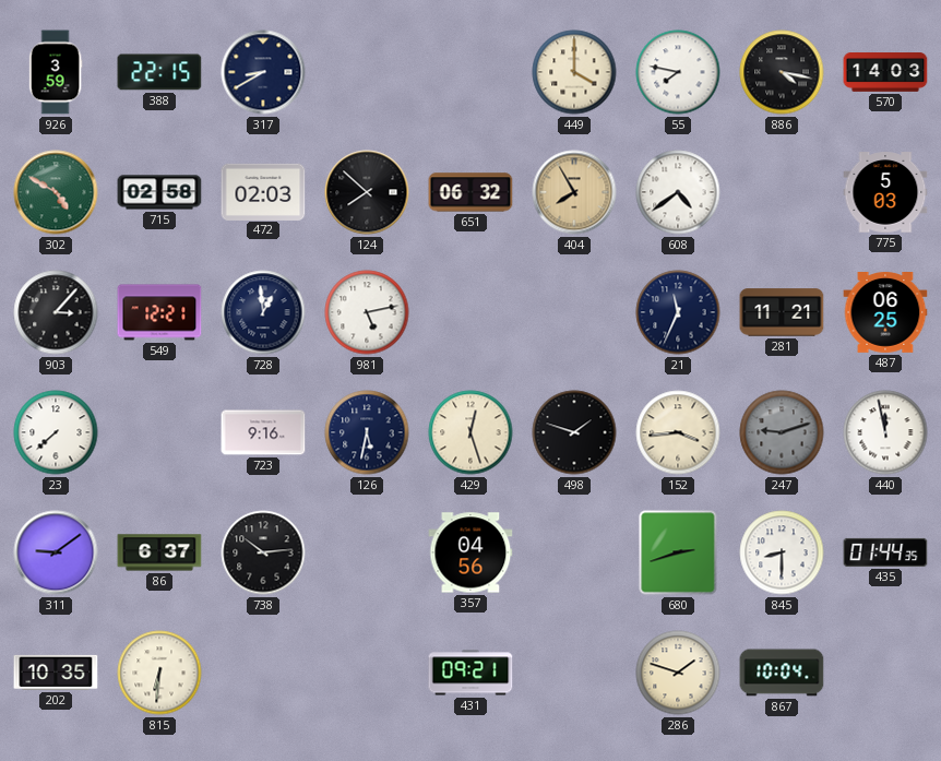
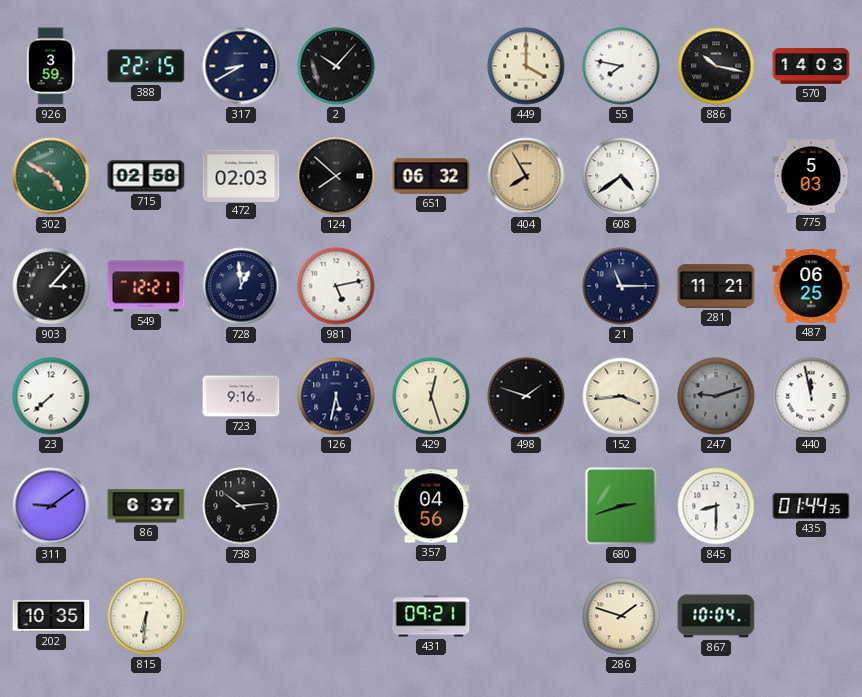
2: none -> 10:07 (336, 66)
886: 4:17 -> 10:17 (716, 66)
21: 11:34 -> 11:15 (621, 286)
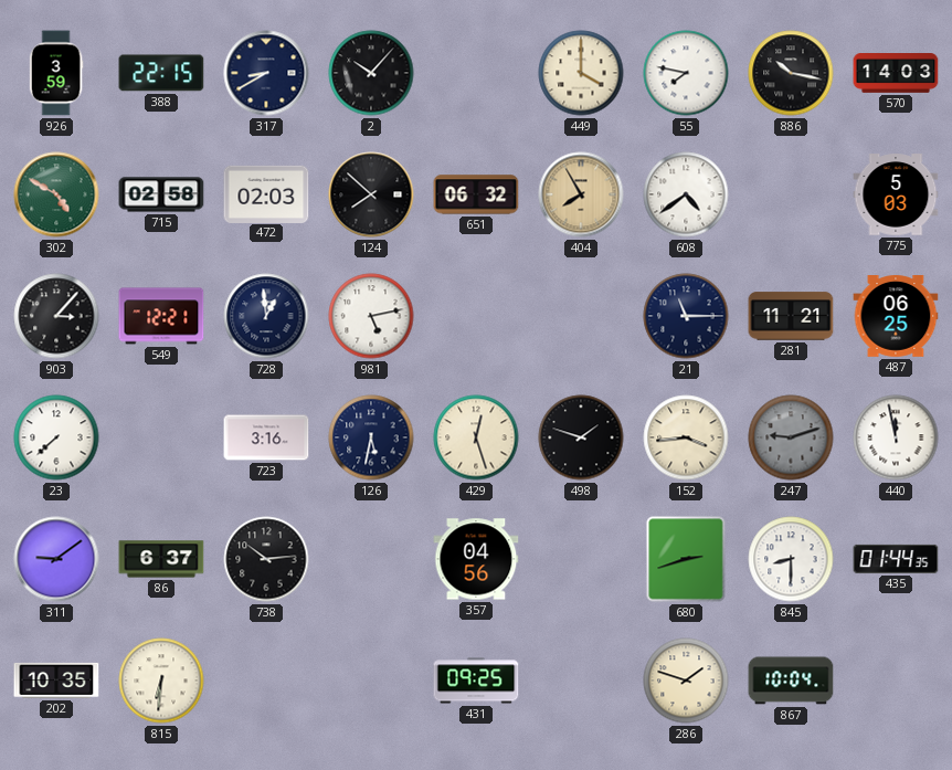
723: 9:16 -> 3:16 (266, 437)
431: 09:21 -> 09:25 (476, 681)
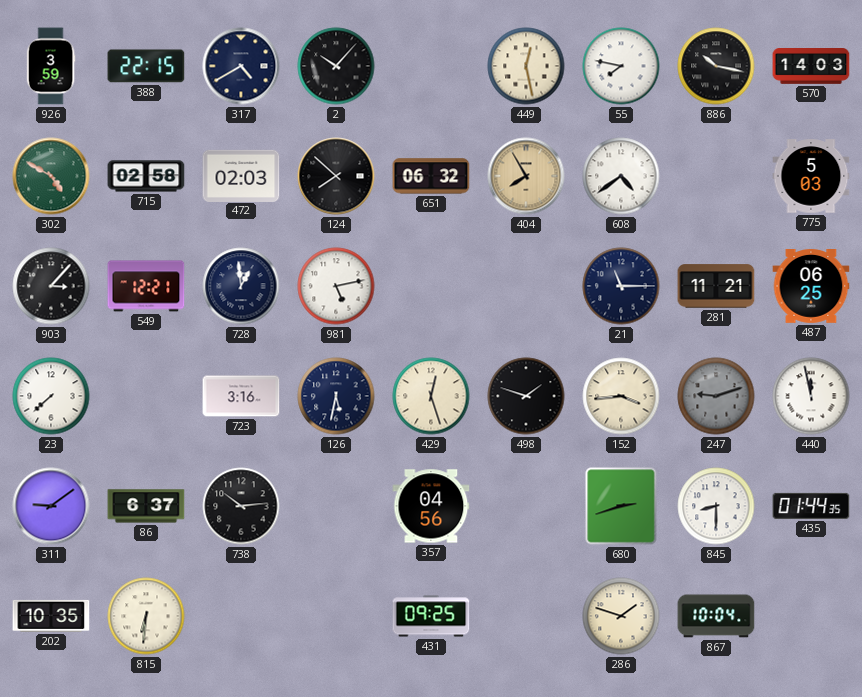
317: 8:40 -> 4:40 (241, 66)
449: 4:00 -> 12:28 (526, 66)
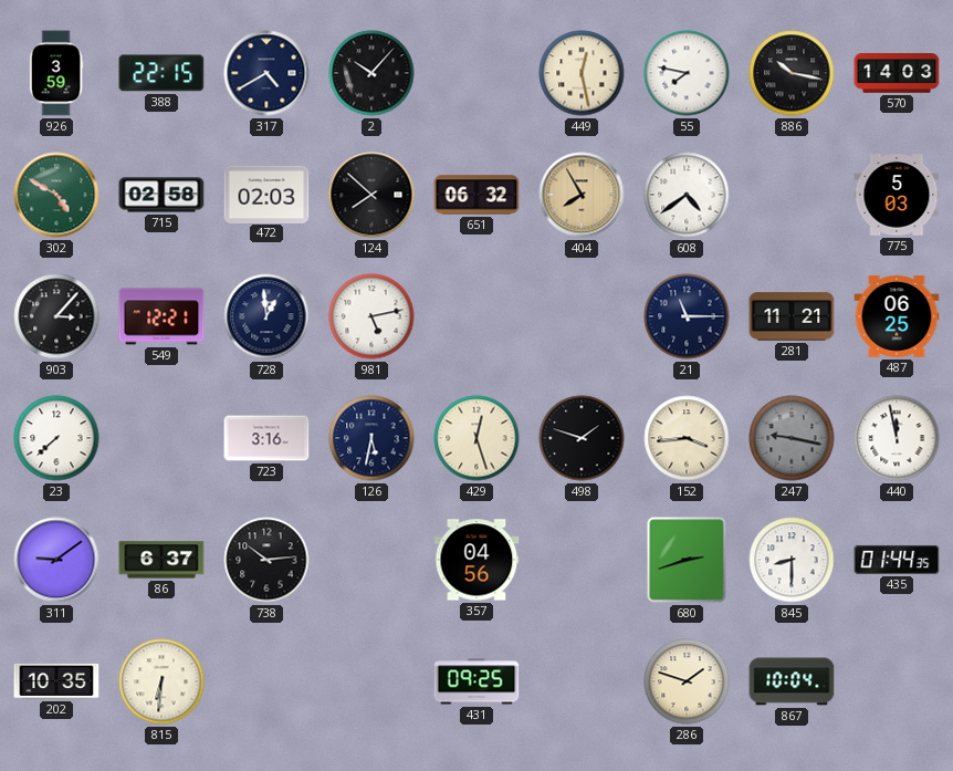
247: 9:12 -> 9:17 (792, 438)
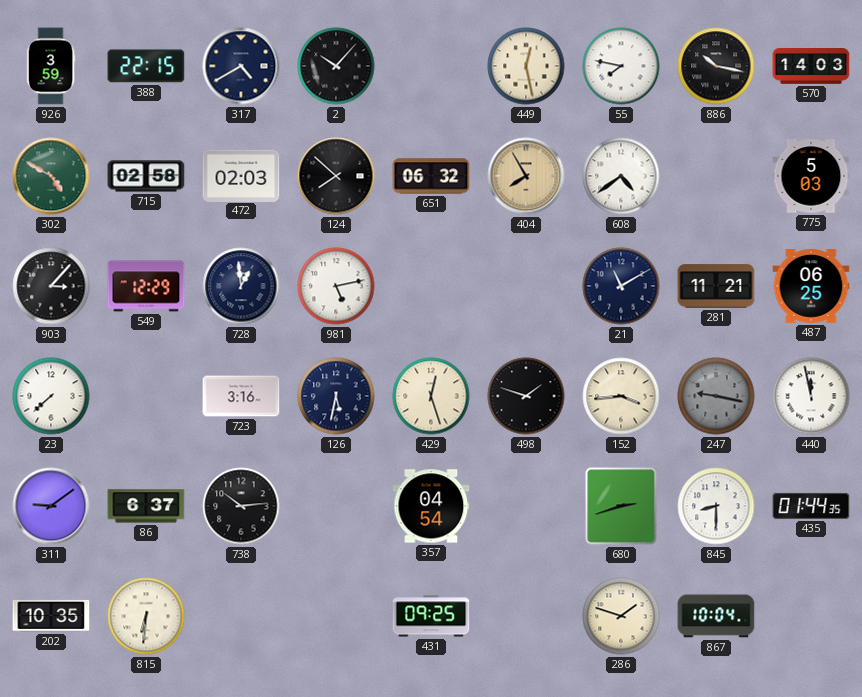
549: 12:21 -> 12:29 (146, 286)
21: 11:15 -> 11:10 (621, 286)
357: 04:56 -> 04:54 (431, 506)
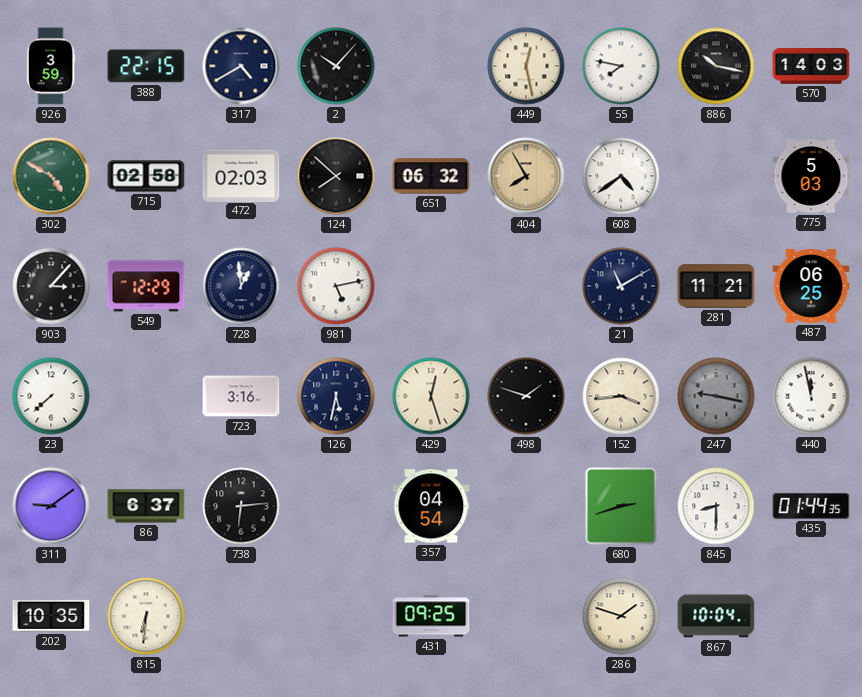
738: 10:14 -> 6:14 (241, 506)
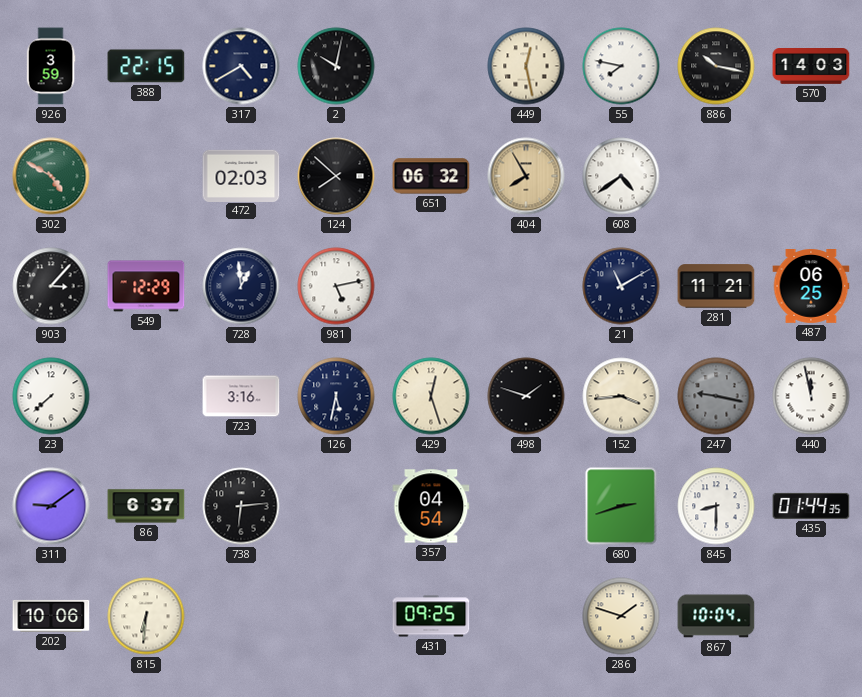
2: 10:07 -> 10:02 (336, 66)
715: 02:58 -> none (146, 176)
775: 5:03 -> none (811, 176)
202: 10:35 -> 10:06 (51, 616)
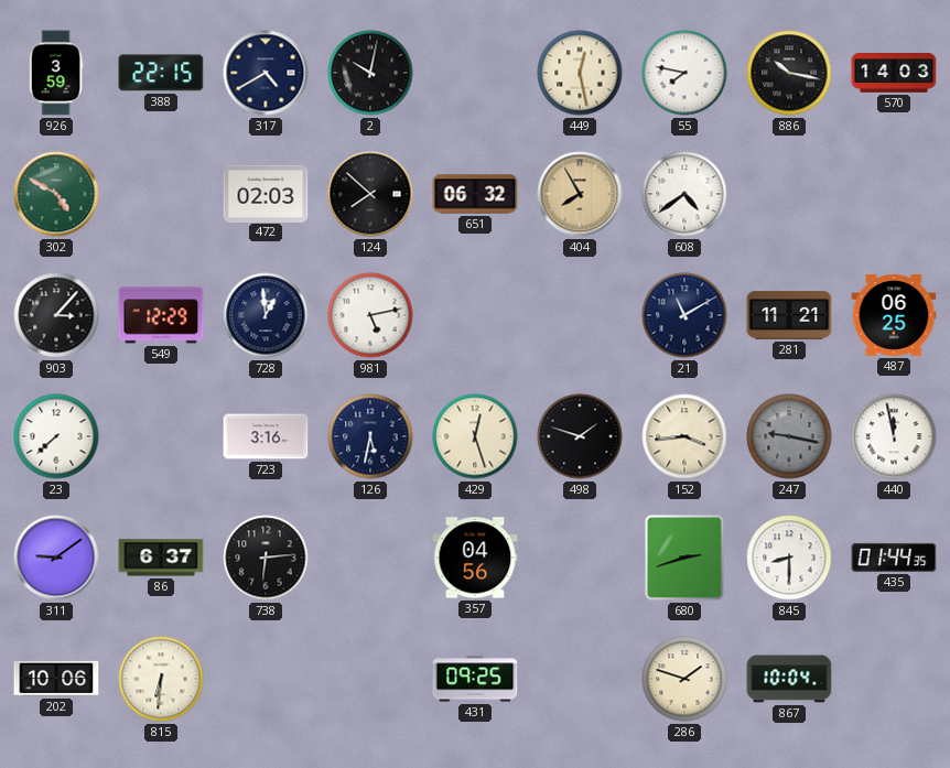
357: 04:54 -> 04:56 (475, 558)
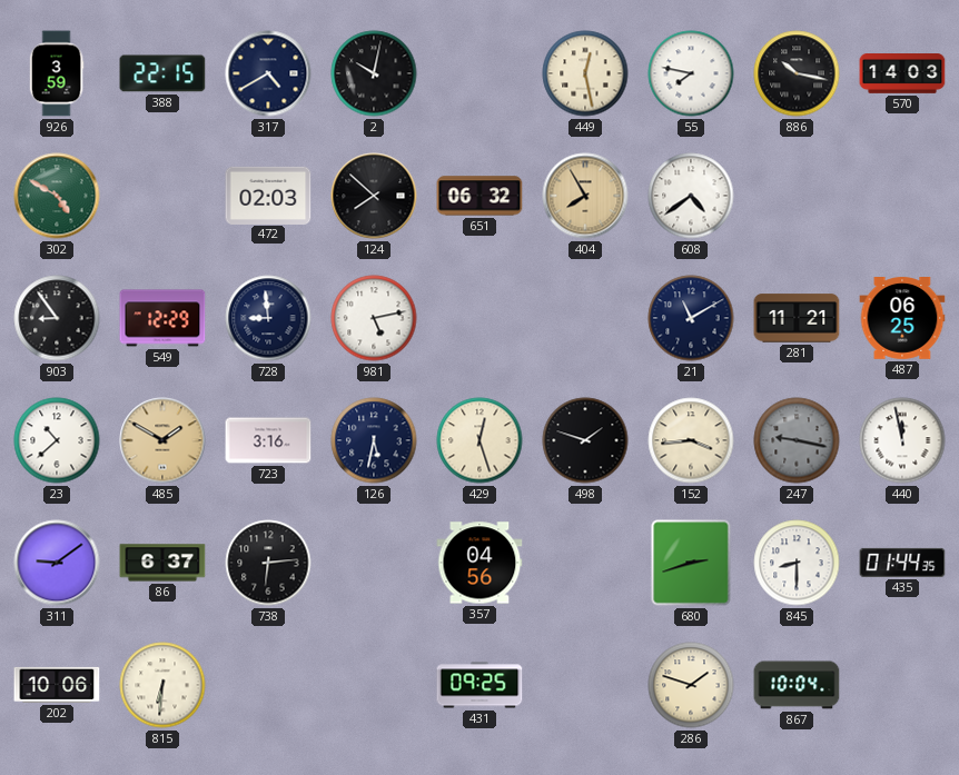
903: 3:07 -> 8:54 (57, 318)
728: 12:59 -> 8:59 (268, 318)
23: 7:38 -> 10:38 (57, 440)
485: none -> 1:50 (162, 440)
